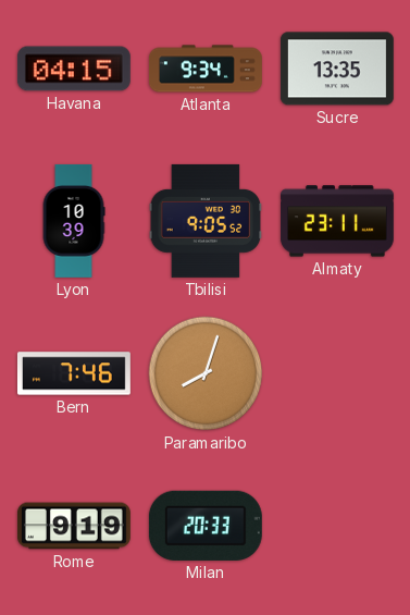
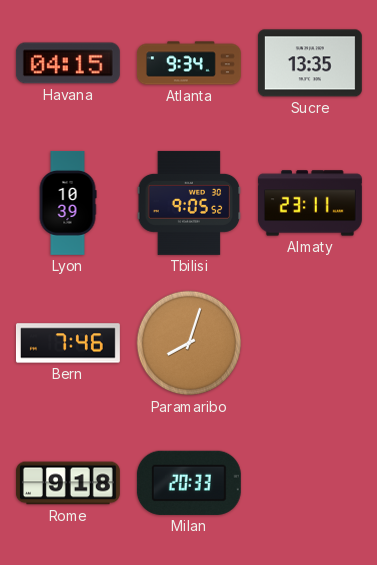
Rome: 9:19 -> 9:18 (68, 483)
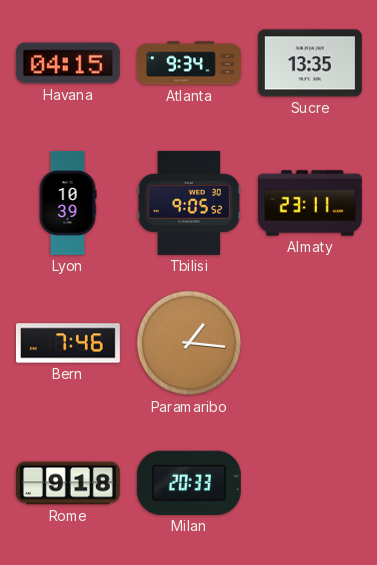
Paramaribo: 8:03 -> 1:16 (189, 343)
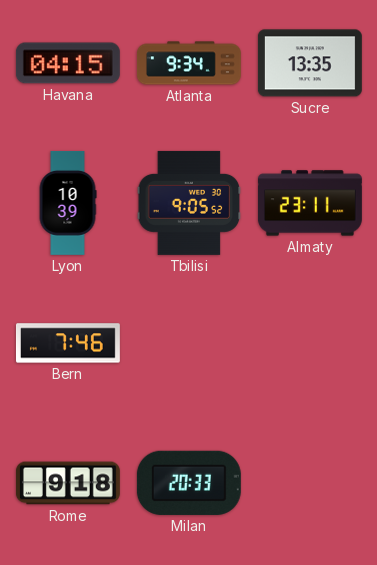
Paramaribo: 1:16 -> none (189, 343)
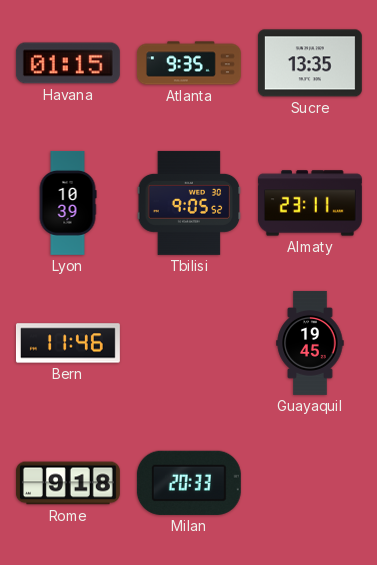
Havana: 04:15 -> 01:15 (68, 63)
Atlanta: 9:34 -> 9:35 (189, 63)
Bern: 7:46 -> 11:46 (68, 343)
Guayaquil: none -> 19:45 (310, 343)
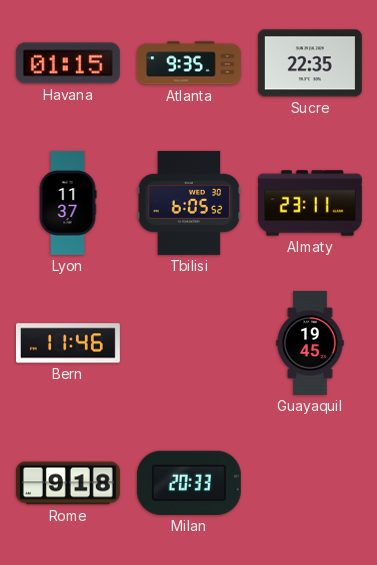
Sucre: 13:35 -> 22:35 (310, 63)
Lyon: 10:39 -> 11:37 (68, 203)
Tbilisi: 9:05 -> 6:05 (189, 203)
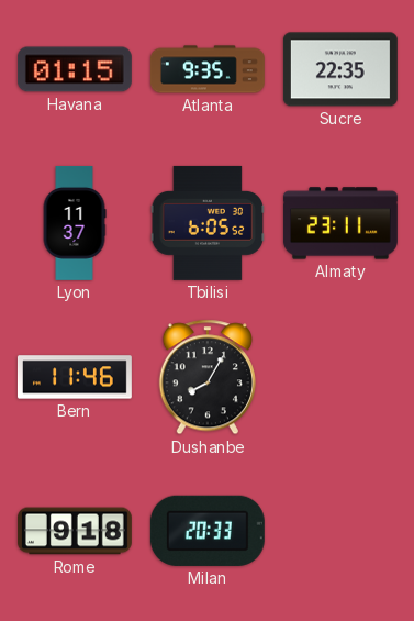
Dushanbe: none -> 8:05 (208, 377)
Guayaquil: 19:45 -> none (310, 343)
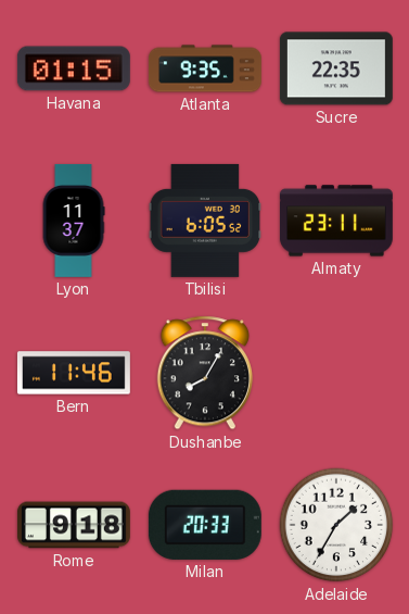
Adelaide: none -> 1:35 (336, 525)
